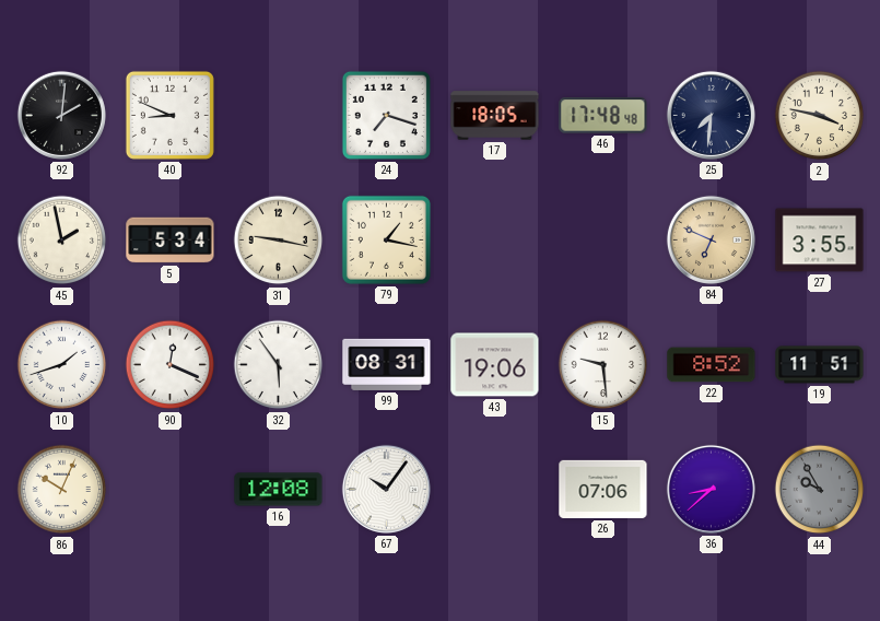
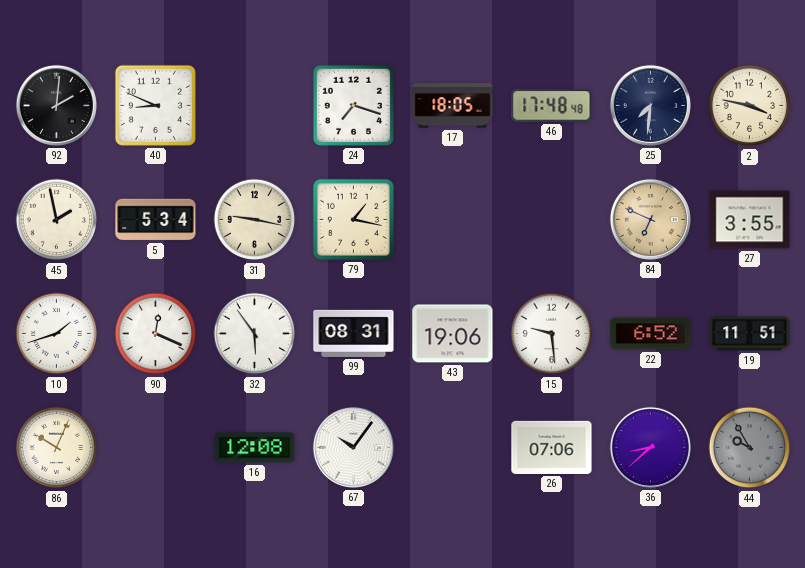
22: 8:52 -> 6:52 (651, 334)
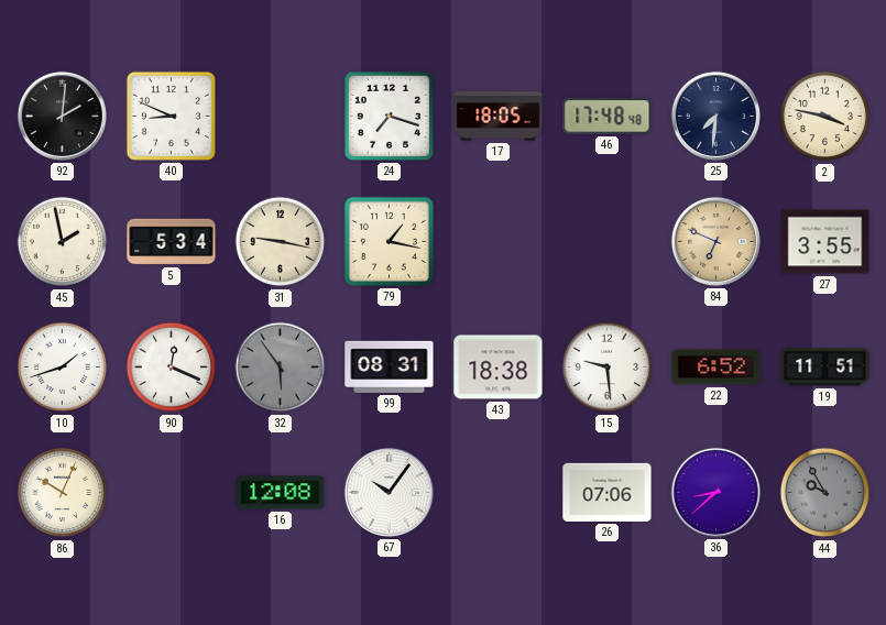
32 dial: white -> grey (281, 368)
43: 19:06 -> 18:38 (499, 368)
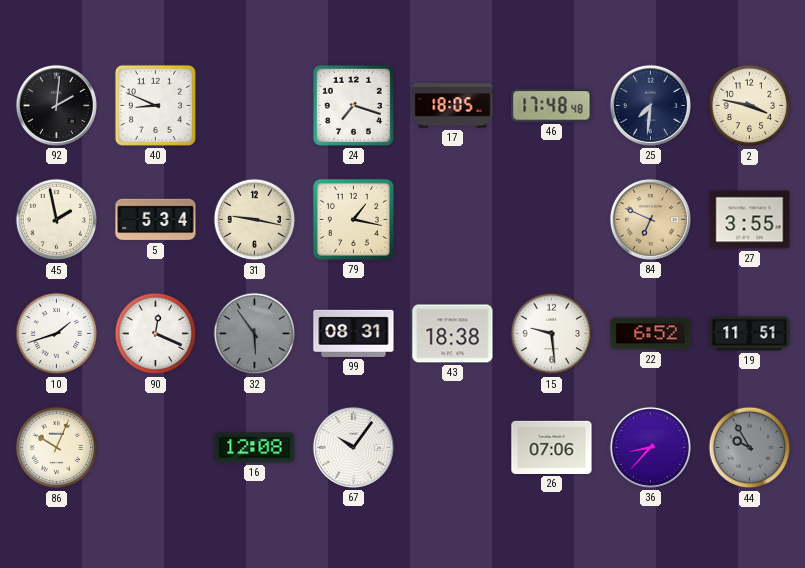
36: 8:38 -> 8:37 (650, 447)
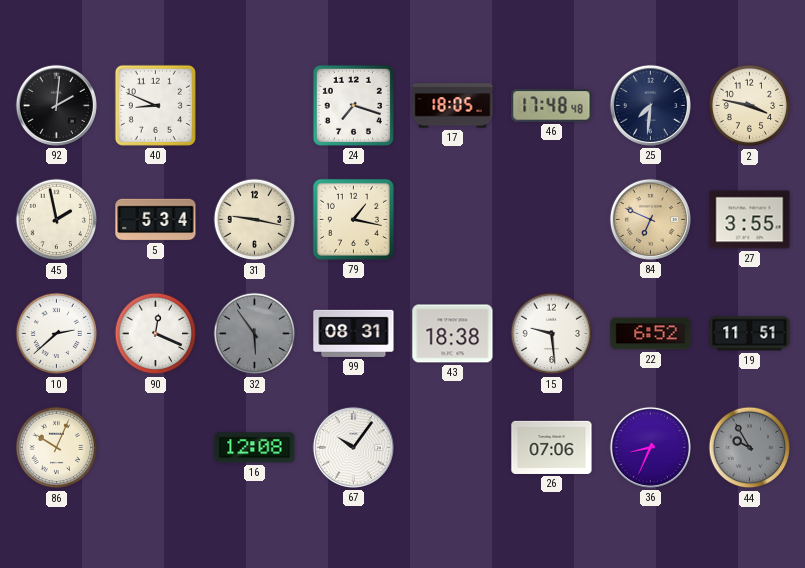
10: 1:42 -> 2:38 (57, 334)
36: 8:37 -> 8:34 (650, 447)
